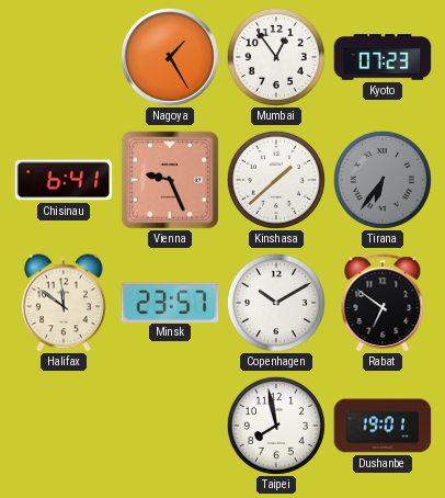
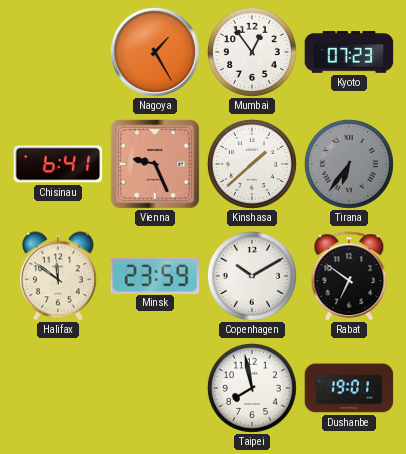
Minsk: 23:57 -> 23:59 (155, 275)
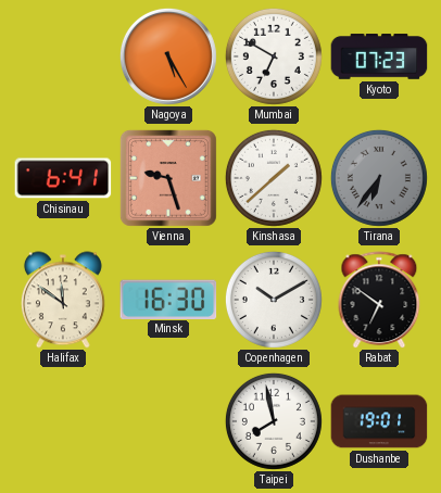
Nagoya: 1:25 -> 5:25 (168, 56)
Mumbai: 12:54 -> 6:50 (274, 56)
Vienna: 9:26 -> 9:27 (168, 178)
Minsk: 23:59 -> 16:30 (168, 299)
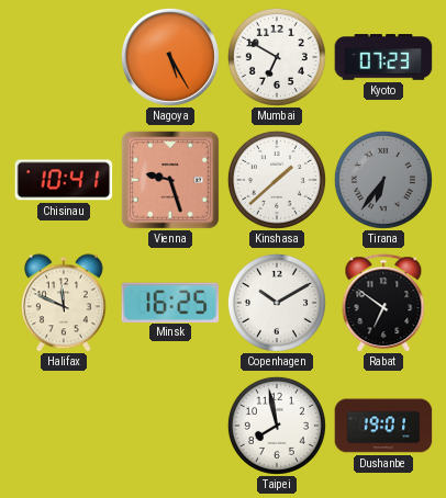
Chisinau: 6:41 -> 10:41 (64, 180)
Halifax: 11:51 -> 11:49 (64, 303)
Minsk: 16:30 -> 16:25 (170, 302)
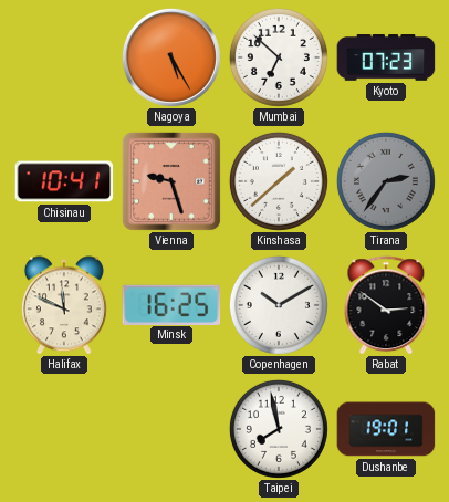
Mumbai: 6:50 -> 6:52 (279, 57)
Tirana: 6:36 -> 2:36 (386, 181)
Rabat: 6:51 -> 2:51 (386, 305)
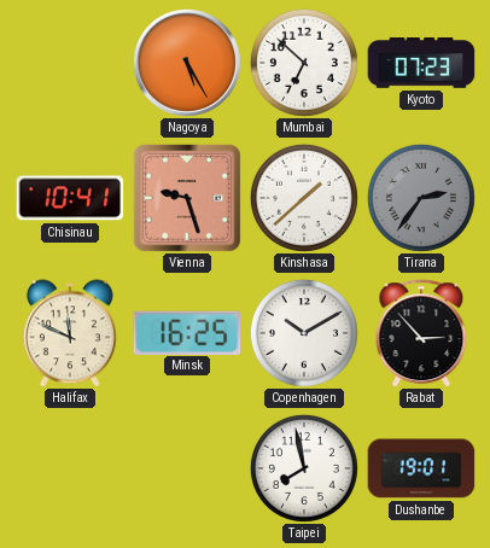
Rabat: 2:51 -> 2:53 (421, 333)
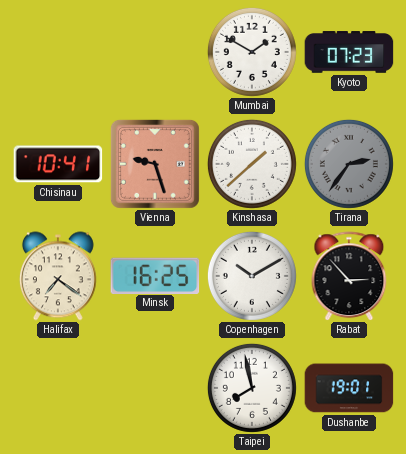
Nagoya: 5:25 -> none (187, 63)
Mumbai: 6:52 -> 1:50 (252, 52)
Halifax: 11:49 -> 7:21 (58, 276)
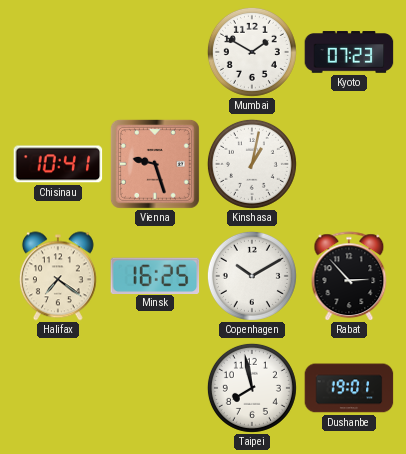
Kinshasa: 1:38 -> 1:02 (252, 164)
Tirana: 2:36 -> none (349, 164)
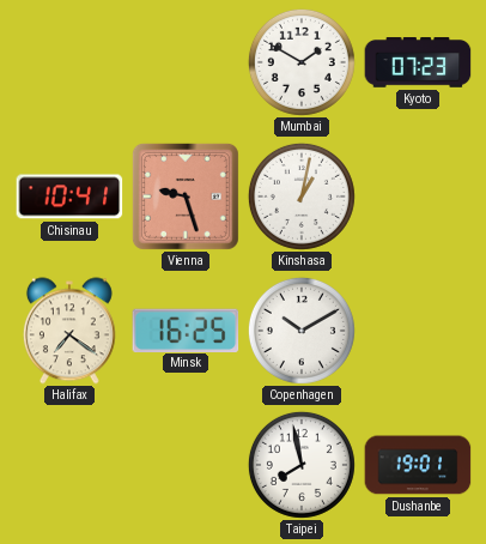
Rabat: 2:53 -> none (349, 276)
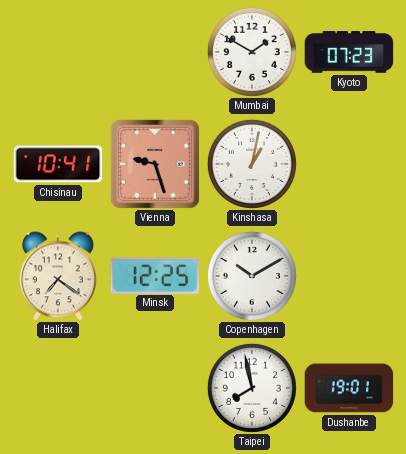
Minsk: 16:25 -> 12:25 (155, 275)
